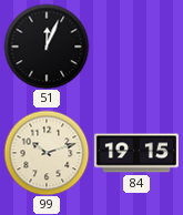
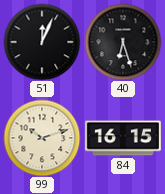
40: none -> 6:27 (123, 42)
84: 19:15 -> 16:15 (123, 138)
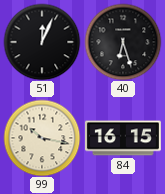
99: 10:12 -> 10:17 (42, 138)
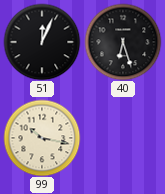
84: 16:15 -> none (123, 138)
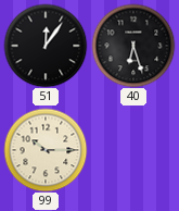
51: 12:04 -> 12:06 (46, 46)
99: 10:17 -> 10:15 (46, 150)
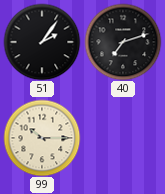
51: 12:06 -> 2:06 (42, 42)
40: 6:27 -> 7:12 (123, 42)
